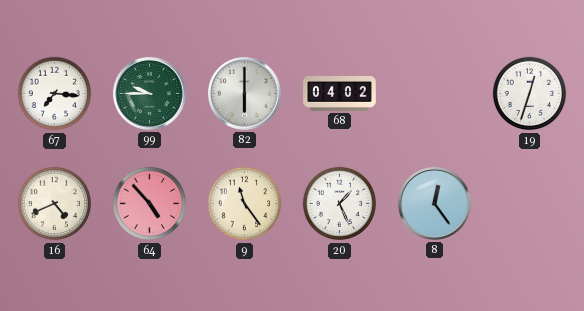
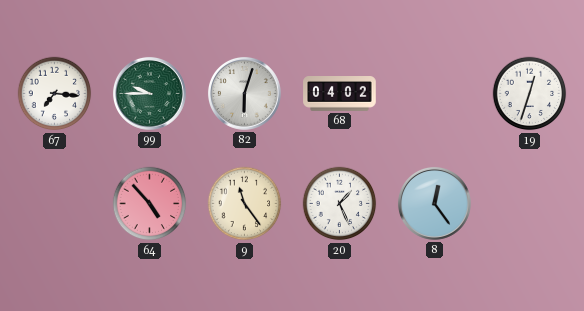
82: 6:00 -> 6:03 (244, 93)
16: 4:41 -> none (55, 204)
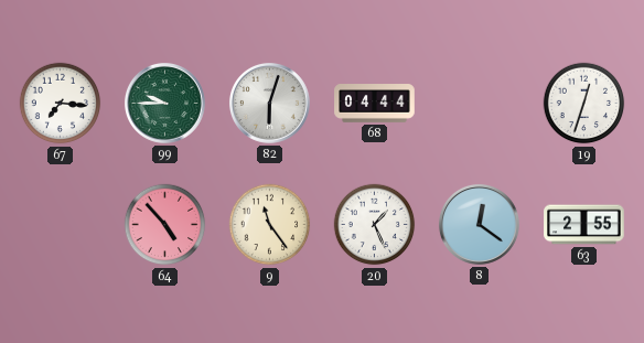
68: 04:02 -> 04:44 (375, 104)
8: 12:24 -> 12:21 (479, 224)
63: none -> 2:55 (584, 225)
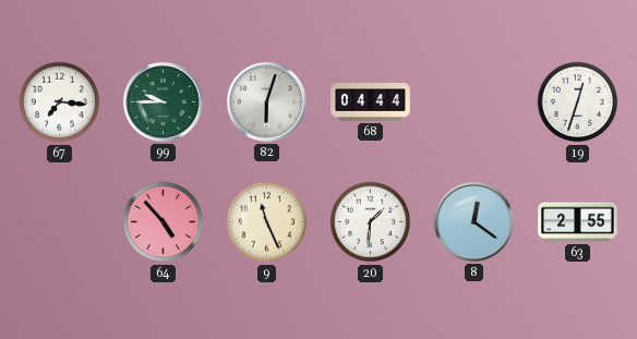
9: 11:24 -> 11:26 (267, 222)
20: 1:26 -> 1:31 (371, 222)
